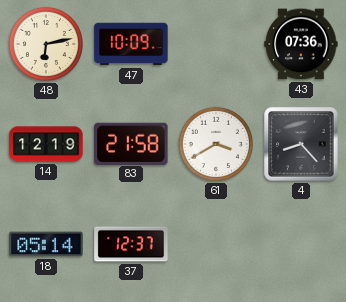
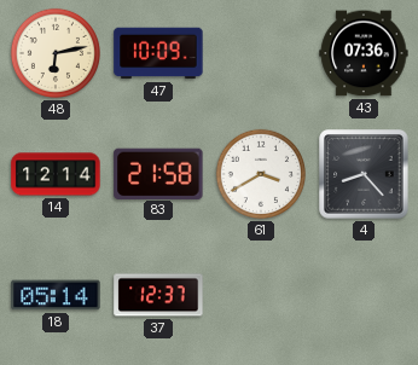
14: 12:19 -> 12:14 (56, 174)
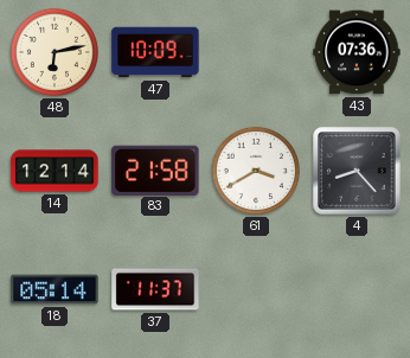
37: 12:37 -> 11:37 (155, 289)
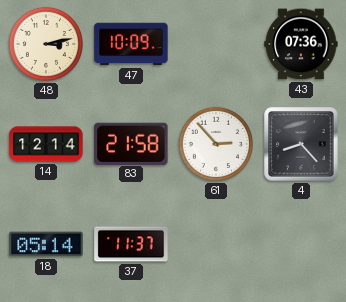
48: 6:13 -> 3:13 (46, 44)
61: 3:40 -> 2:53 (216, 144)
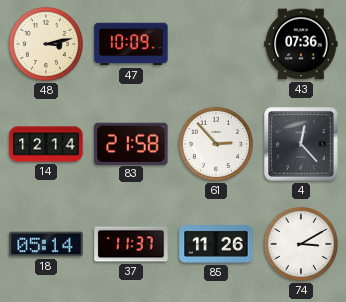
4: 8:23 -> 12:23 (301, 144)
85: none -> 11:26 (216, 245)
74: none -> 3:10 (301, 244)
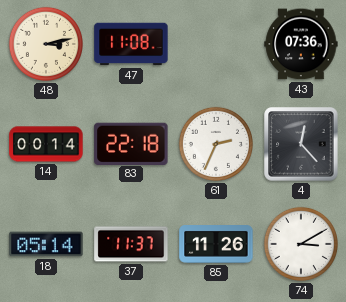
47: 10:09 -> 11:08 (131, 44)
14: 12:14 -> 00:14 (46, 144)
83: 21:58 -> 22:18 (131, 143)
61: 2:53 -> 2:34 (216, 144)
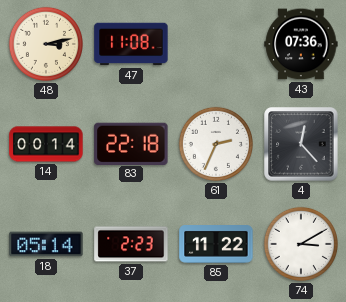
37: 11:37 -> 2:23 (131, 244)
85: 11:26 -> 11:22 (216, 245)
